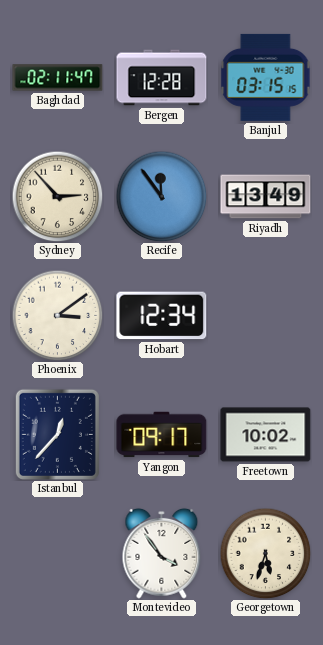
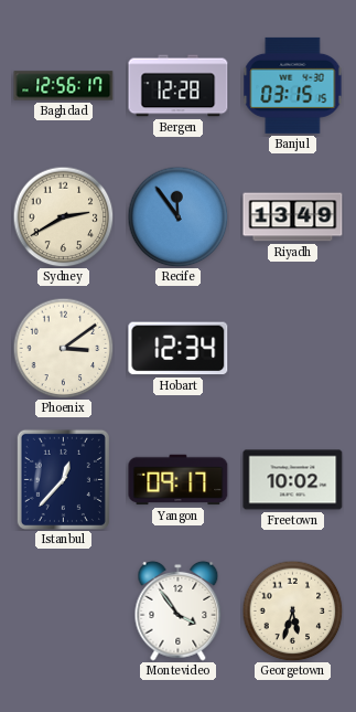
Baghdad: 02:11 -> 12:56 (64, 86)
Sydney: 2:53 -> 2:40 (63, 216)
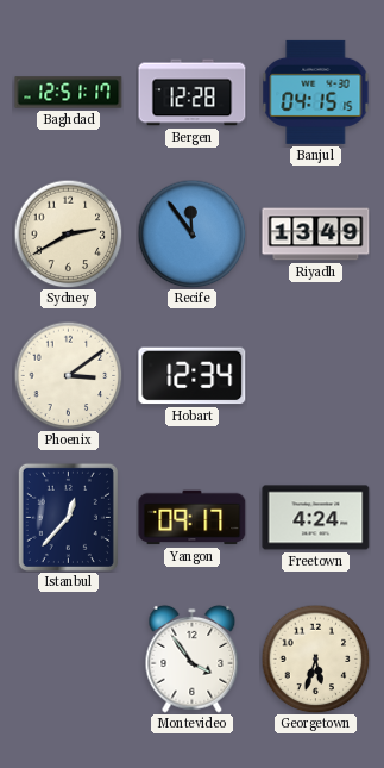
Baghdad: 12:56 -> 12:51 (69, 93)
Banjul: 03:15 -> 04:15 (316, 92)
Freetown: 10:02 -> 4:24 (316, 518)
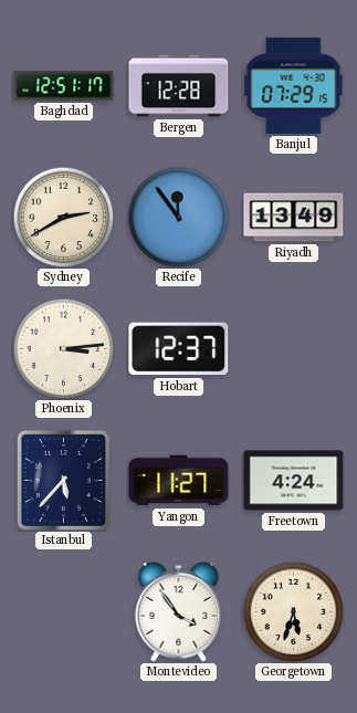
Banjul: 04:15 -> 07:29 (294, 85)
Phoenix: 3:09 -> 3:14 (63, 348)
Hobart: 12:34 -> 12:37 (179, 349)
Istanbul: 12:37 -> 5:37 (63, 480)
Yangon: 09:17 -> 11:27 (179, 481)
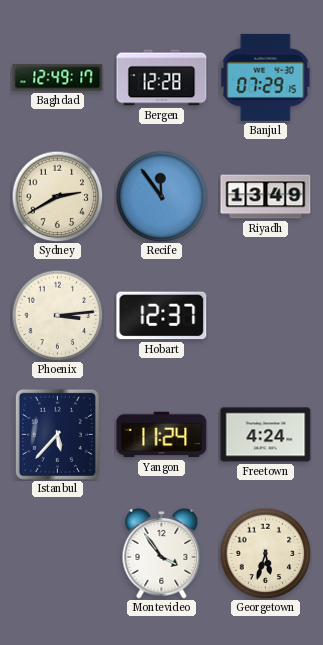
Baghdad: 12:51 -> 12:49 (58, 78)
Yangon: 11:27 -> 11:24 (162, 435)
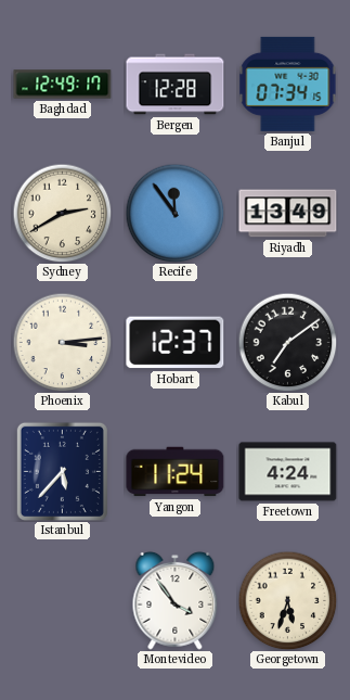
Banjul: 07:29 -> 07:34 (288, 84)
Kabul: none -> 7:09 (287, 342)
